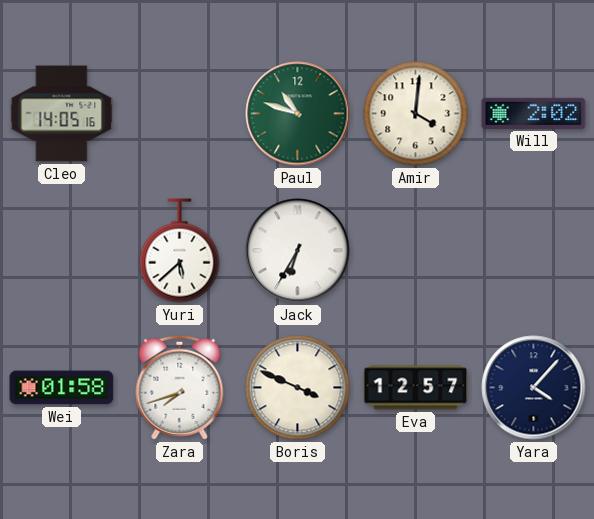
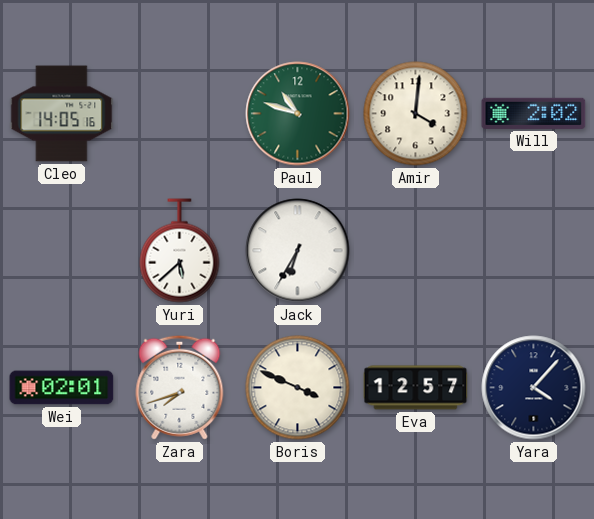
Wei: 01:58 -> 02:01 (62, 388)
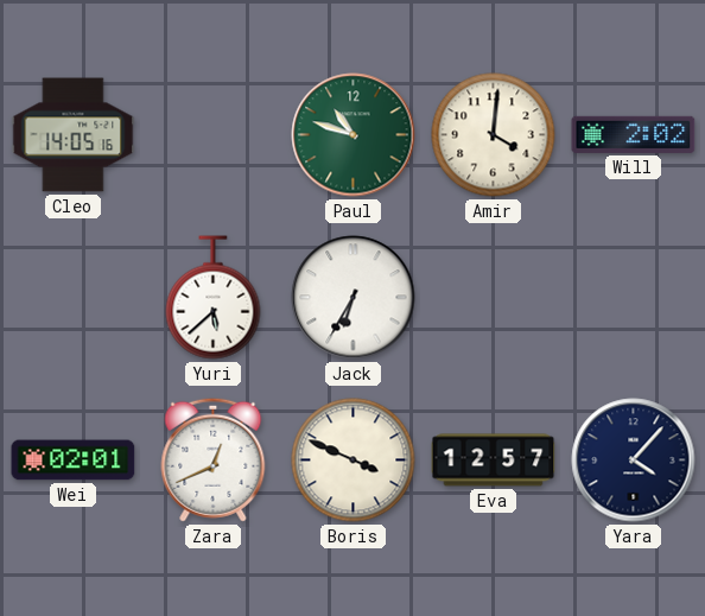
Zara: 7:42 -> 12:41 (214, 459)
